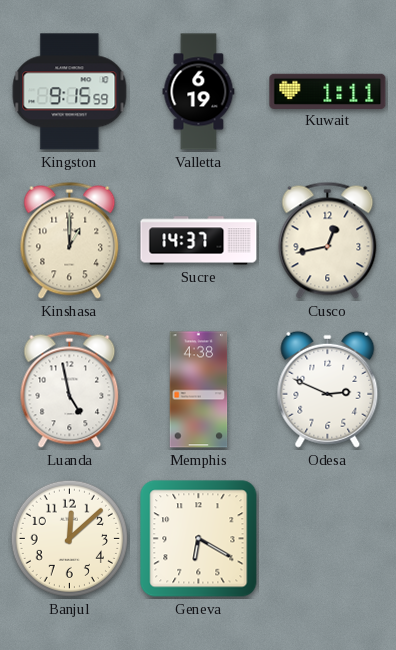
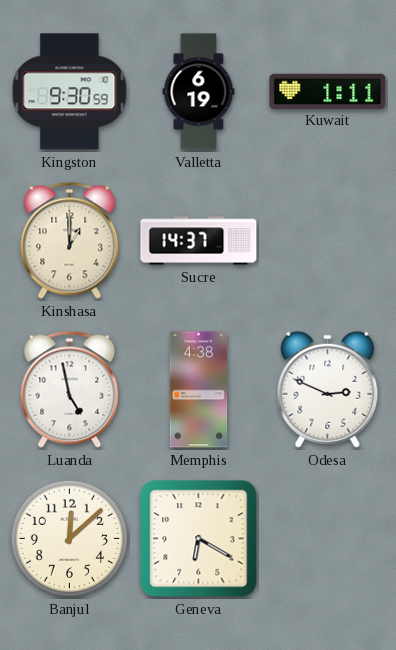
Kingston: 9:15 -> 9:30 (70, 92)
Cusco: 12:43 -> none (328, 240)
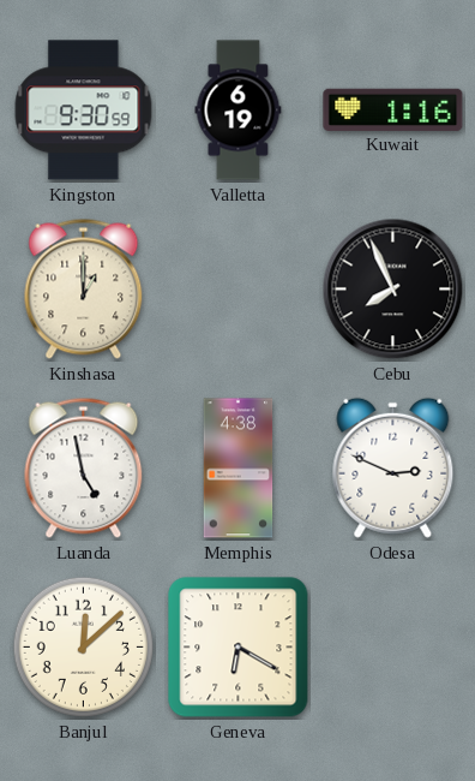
Kuwait: 1:11 -> 1:16 (393, 109)
Sucre: 14:37 -> none (199, 241)
Cebu: none -> 7:56 (393, 290)
